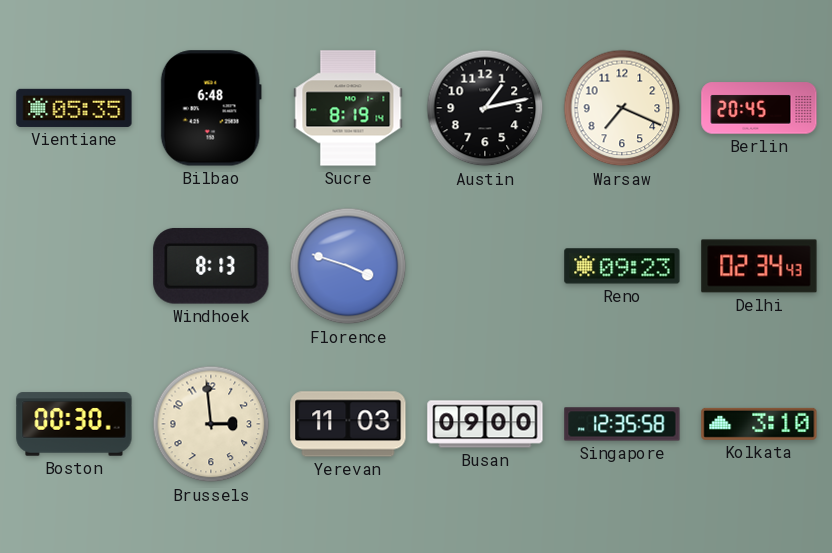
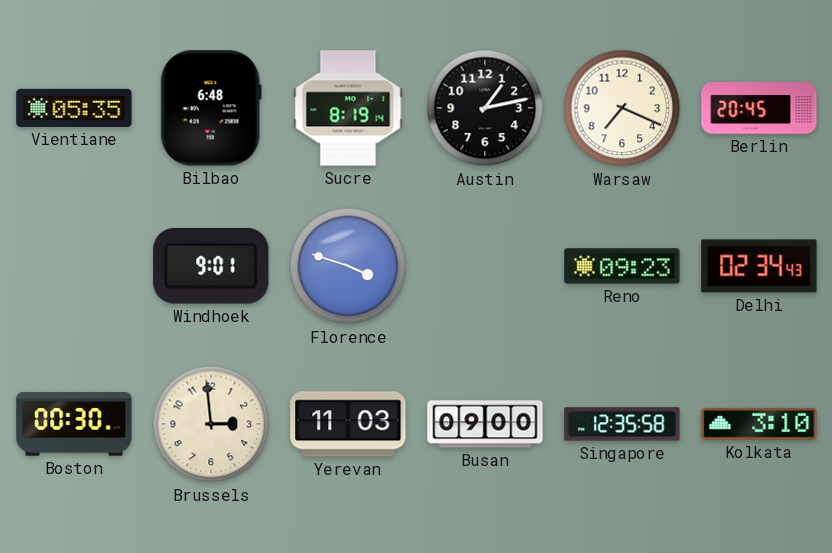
Windhoek: 8:13 -> 9:01 (211, 266)
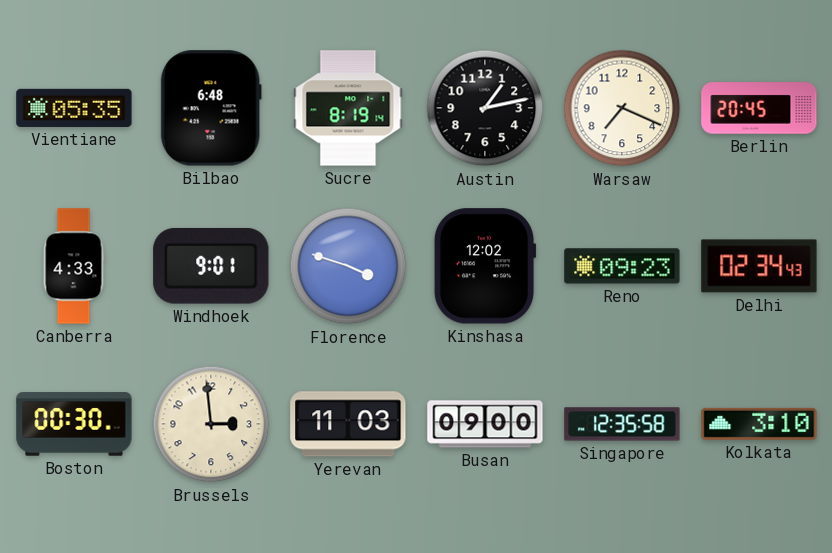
Canberra: none -> 4:33 (74, 266)
Kinshasa: none -> 12:02 (485, 266)
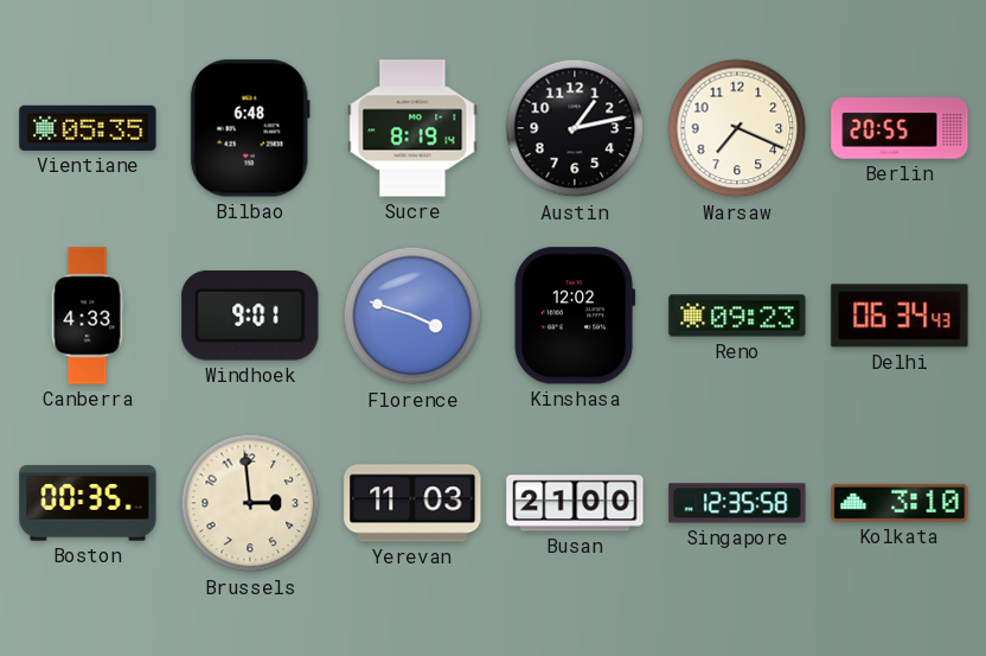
Berlin: 20:45 -> 20:55 (899, 128)
Delhi: 02:34 -> 06:34 (899, 316)
Boston: 00:30 -> 00:35 (88, 503)
Busan: 09:00 -> 21:00 (575, 503)
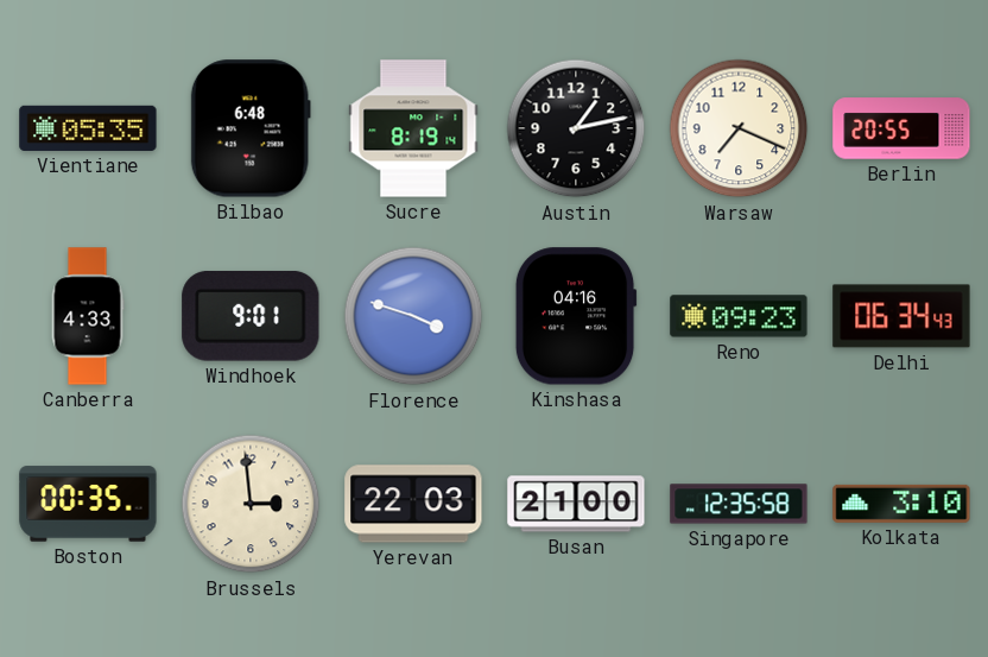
Kinshasa: 12:02 -> 04:16 (576, 316)
Yerevan: 11:03 -> 22:03 (413, 504)
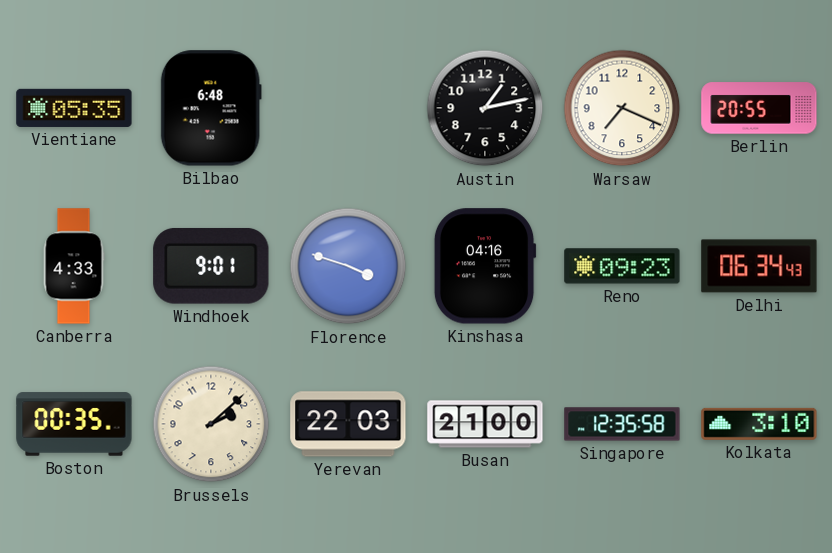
Sucre: 8:19 -> none (413, 128)
Brussels: 2:59 -> 2:08 (211, 424)
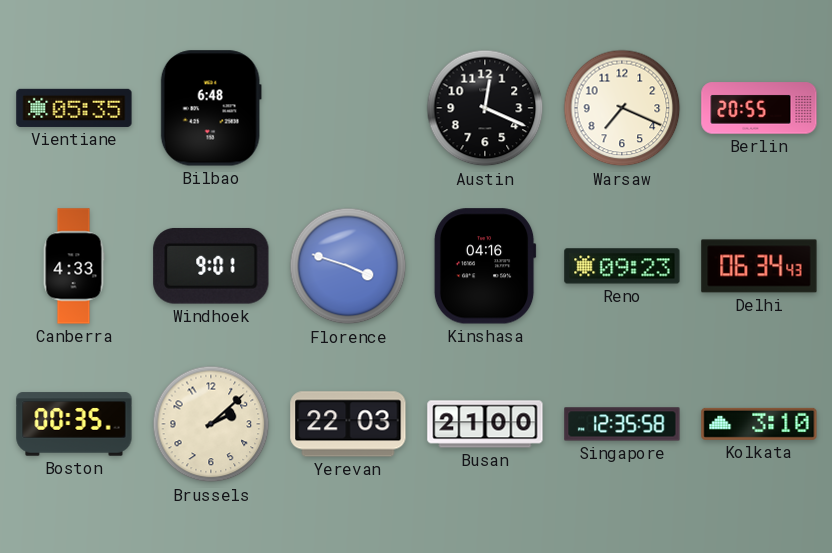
Austin: 1:13 -> 12:19 (485, 108)
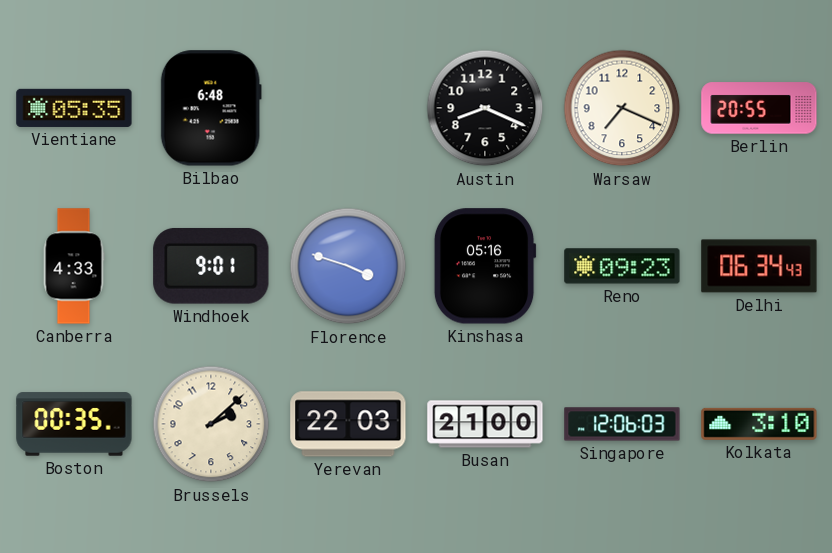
Austin: 12:19 -> 8:19 (485, 108)
Kinshasa: 04:16 -> 05:16 (485, 266)
Singapore: 12:35 -> 12:06 (622, 424)
